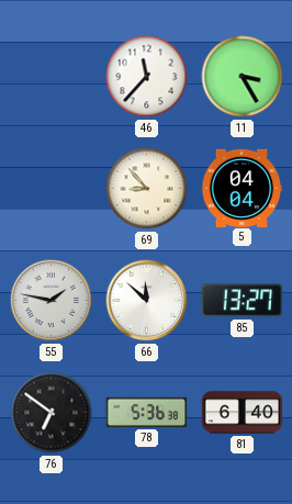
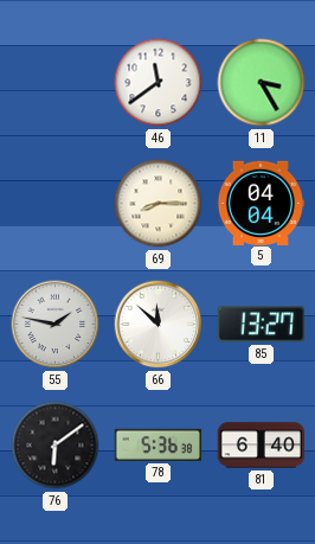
46: 11:37 -> 11:39 (159, 83)
69: 8:53 -> 8:15 (159, 204)
76: 6:51 -> 6:09 (56, 446)
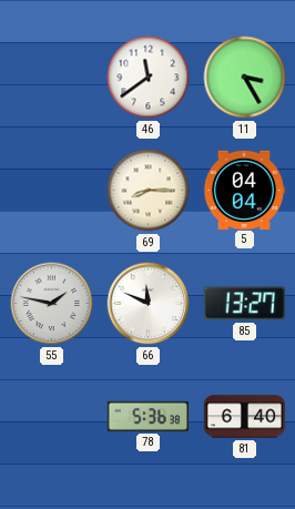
66: 11:52 -> 11:49 (149, 304)
76: 6:09 -> none (56, 446)
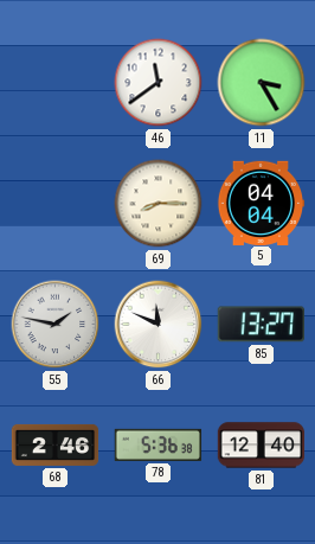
68: none -> 2:46 (56, 444)
81: 6:40 -> 12:40 (262, 446)
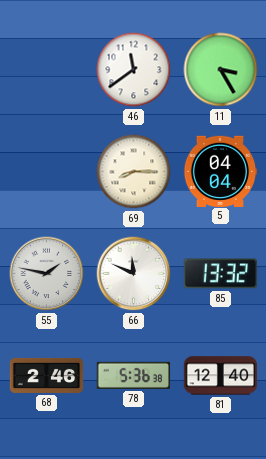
85: 13:27 -> 13:32 (220, 274)
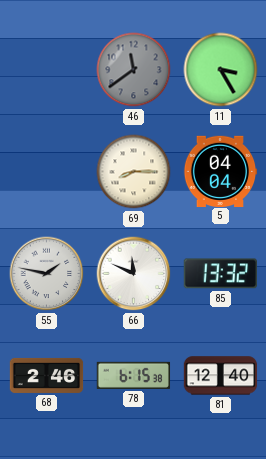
46 dial: white -> grey (134, 70)
78: 5:36 -> 6:15 (134, 375)
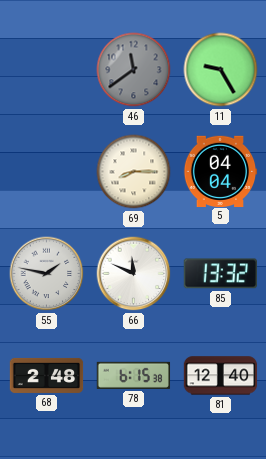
11: 3:25 -> 9:25 (221, 70)
68: 2:46 -> 2:48 (47, 375)
